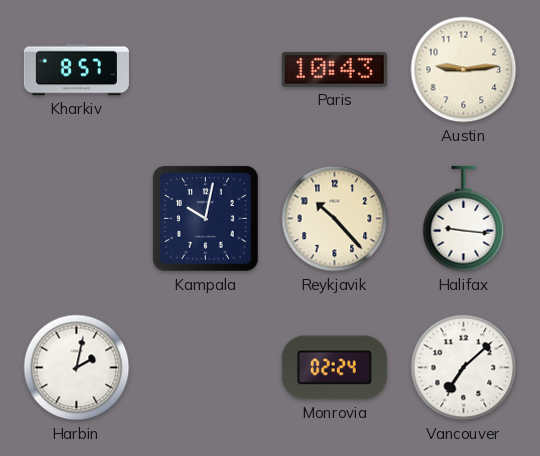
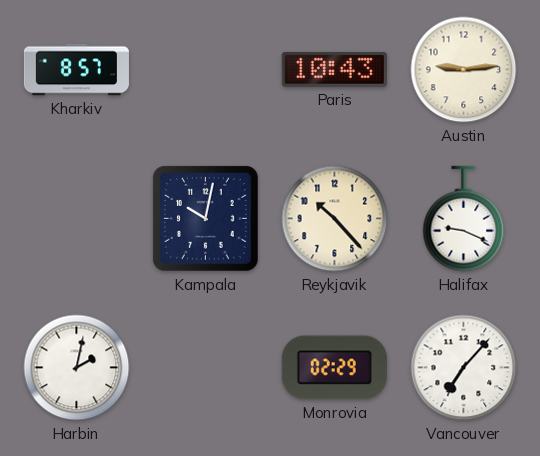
Halifax: 9:16 -> 9:19 (464, 219)
Monrovia: 02:24 -> 02:29 (334, 368)
Vancouver: 7:08 -> 7:07 (464, 368)
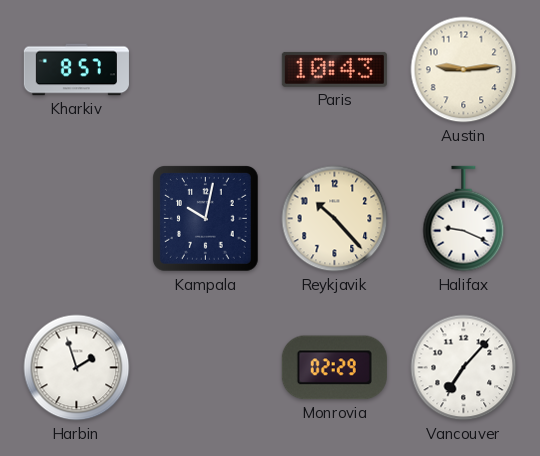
Harbin: 2:02 -> 1:57 (77, 368)
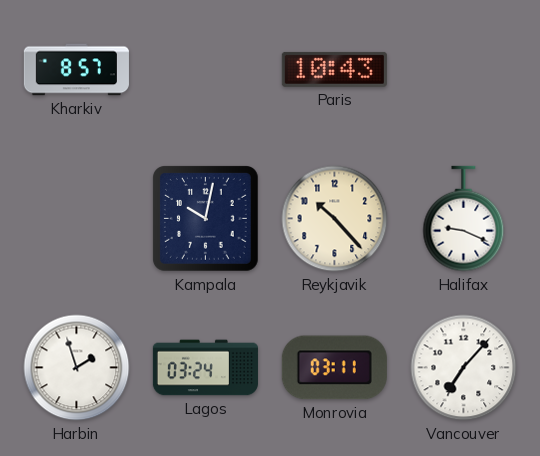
Austin: 9:14 -> none (464, 70)
Lagos: none -> 03:24 (205, 368)
Monrovia: 02:29 -> 03:11 (334, 368)
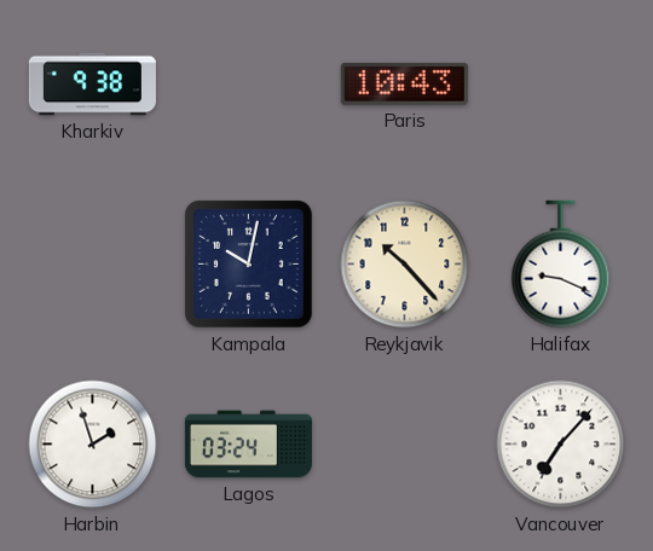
Kharkiv: 8:57 -> 9:38 (92, 85)
Monrovia: 03:11 -> none (334, 368)
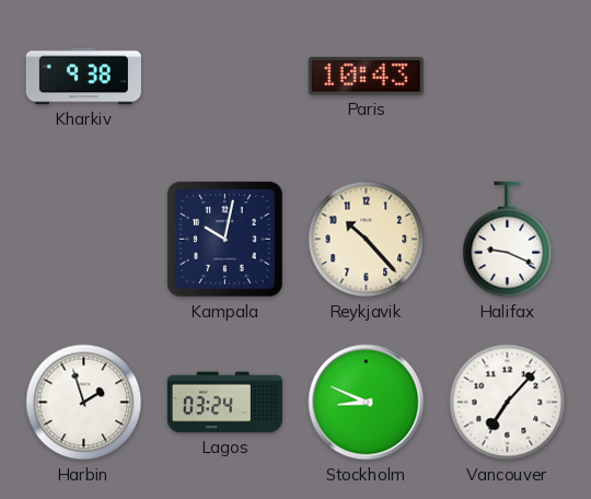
Stockholm: none -> 8:49 (367, 403)
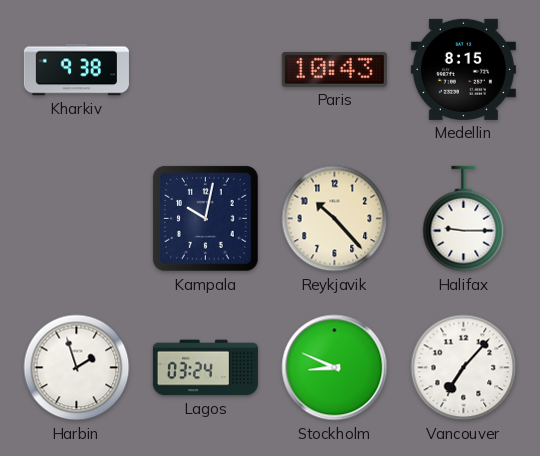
Medellin: none -> 8:15 (463, 69)
Halifax: 9:19 -> 9:15 (464, 219)
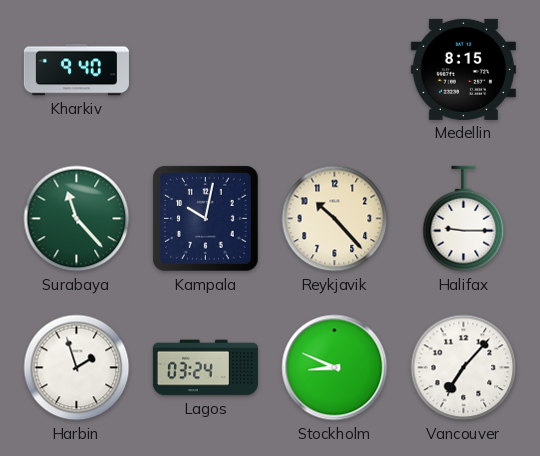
Kharkiv: 9:38 -> 9:40 (76, 70)
Paris: 10:43 -> none (334, 69)
Surabaya: none -> 11:23 (77, 219)
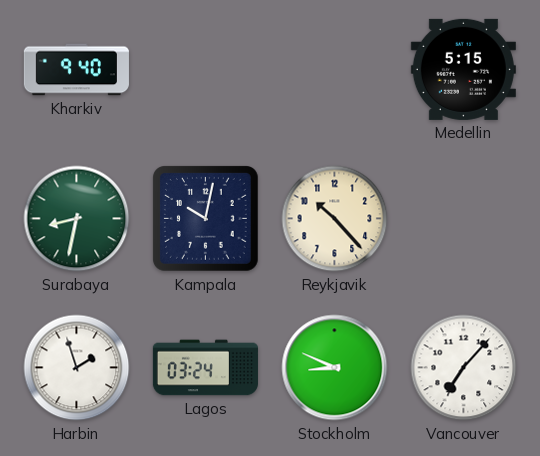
Medellin: 8:15 -> 5:15 (463, 69)
Surabaya: 11:23 -> 8:32 (77, 219)
Halifax: 9:15 -> none (464, 219)
